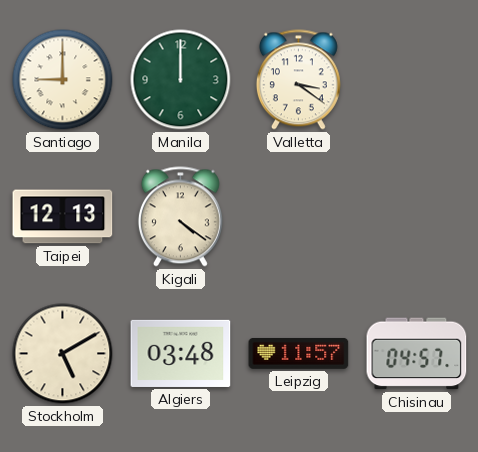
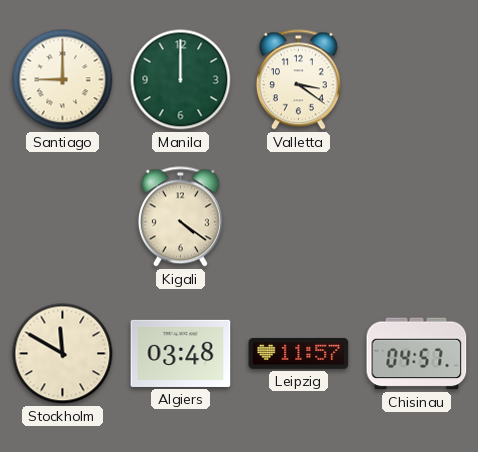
Taipei: 12:13 -> none (63, 217)
Stockholm: 5:10 -> 11:50 (63, 354)
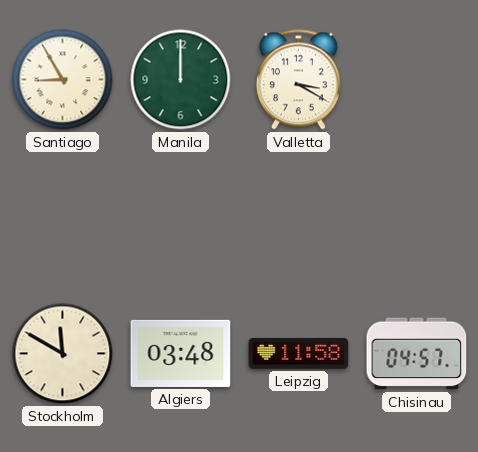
Santiago: 9:00 -> 8:55 (63, 80)
Valletta: 3:21 -> 3:20 (298, 80)
Kigali: 4:21 -> none (180, 217)
Leipzig: 11:57 -> 11:58 (299, 353)
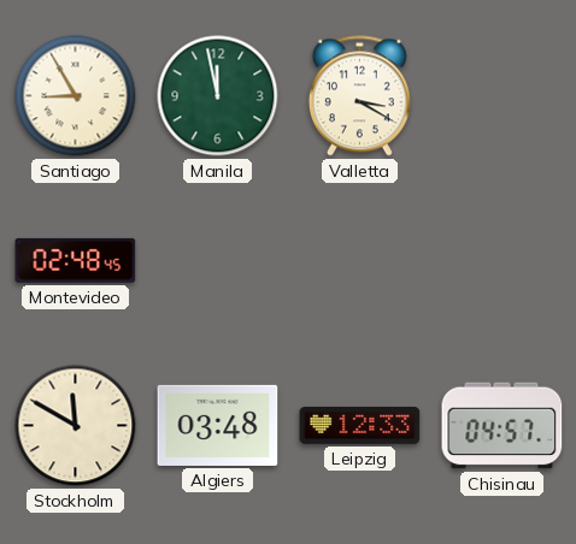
Manila: 12:00 -> 11:58 (218, 96)
Montevideo: none -> 02:48 (76, 260)
Leipzig: 11:58 -> 12:33 (360, 425)
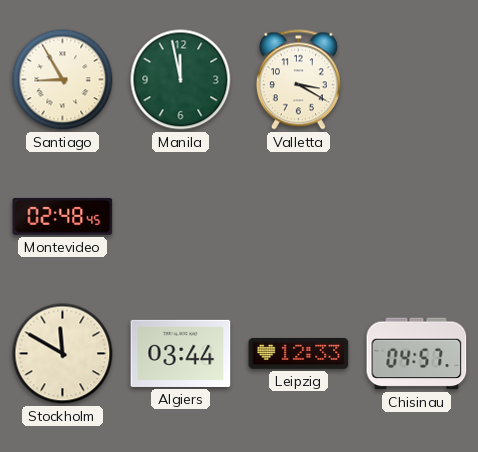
Algiers: 03:48 -> 03:44 (181, 353)
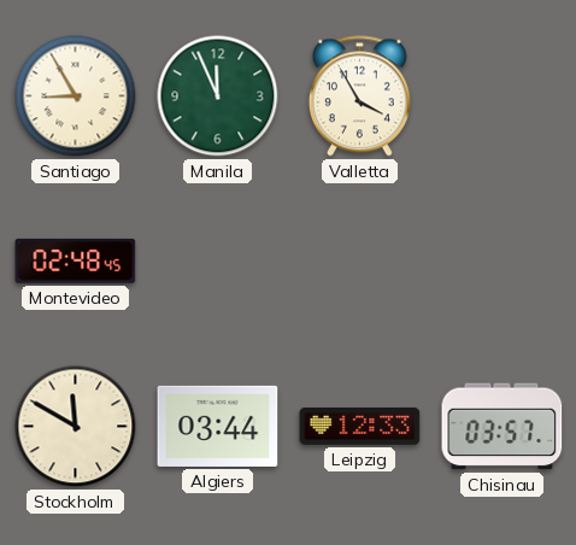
Manila: 11:58 -> 11:56 (218, 96)
Valletta: 3:20 -> 3:55 (359, 96)
Chisinau: 04:57 -> 03:57 (502, 427)
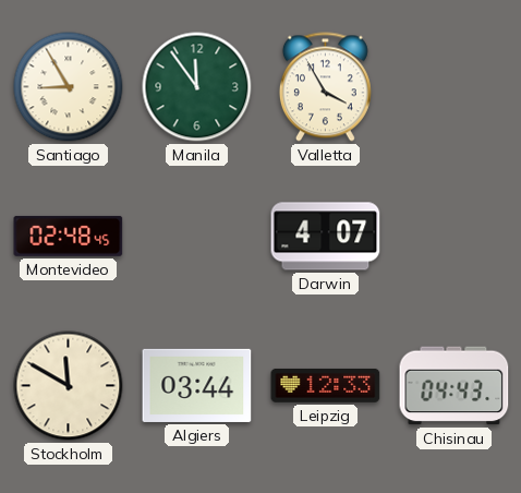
Manila: 11:56 -> 11:54 (197, 87)
Darwin: none -> 4:07 (326, 237)
Chisinau: 03:57 -> 04:43 (455, 386)
